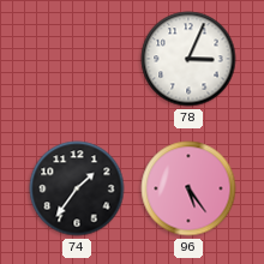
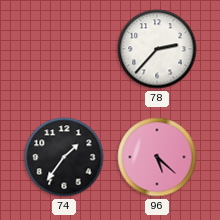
78: 3:04 -> 2:37 (157, 49)
96: 5:24 -> 5:22 (157, 157)
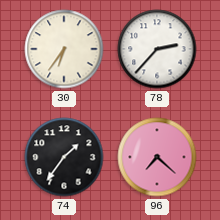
30: none -> 6:36 (64, 49)
96: 5:22 -> 7:22 (157, 157)
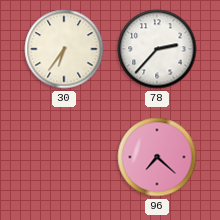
74: 1:36 -> none (64, 157)
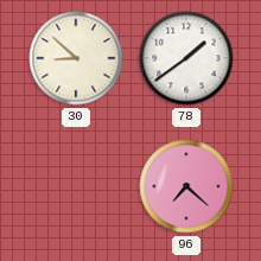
30: 6:36 -> 8:52 (76, 58)
78: 2:37 -> 1:39 (186, 58)
